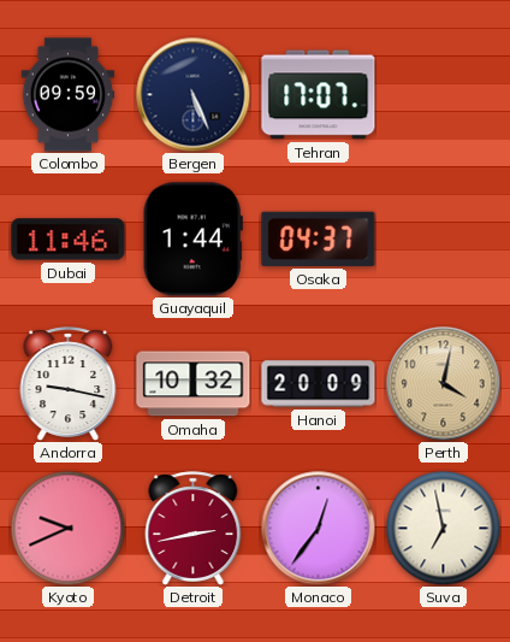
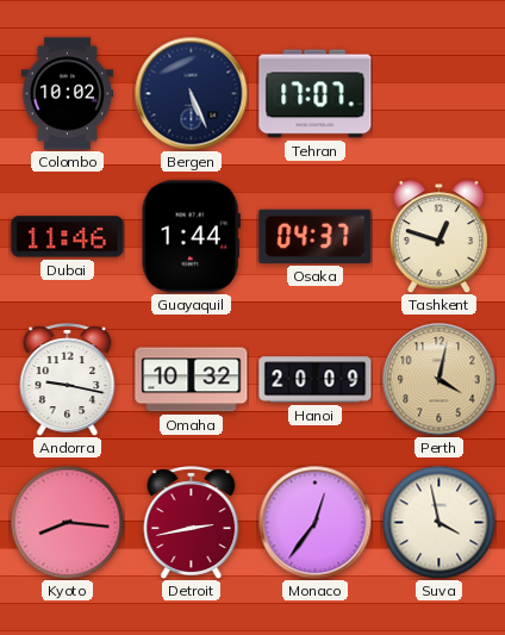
Colombo: 09:59 -> 10:02 (68, 94)
Tashkent: none -> 12:48 (438, 237)
Kyoto: 9:41 -> 8:16 (67, 522)
Suva: 6:58 -> 3:58 (438, 522)
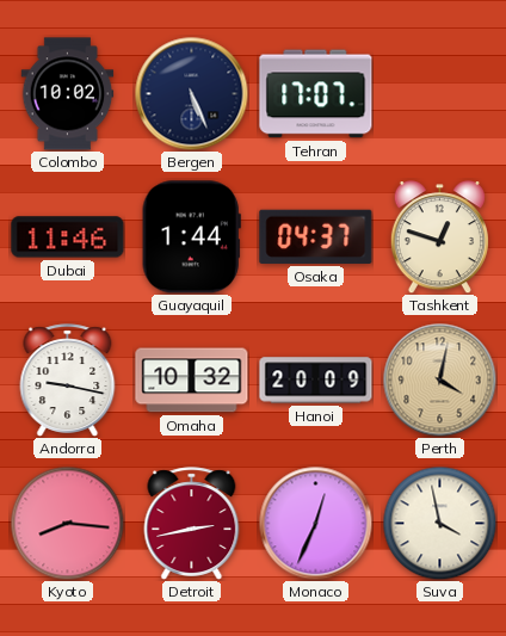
Monaco: 12:36 -> 12:34 (315, 523)
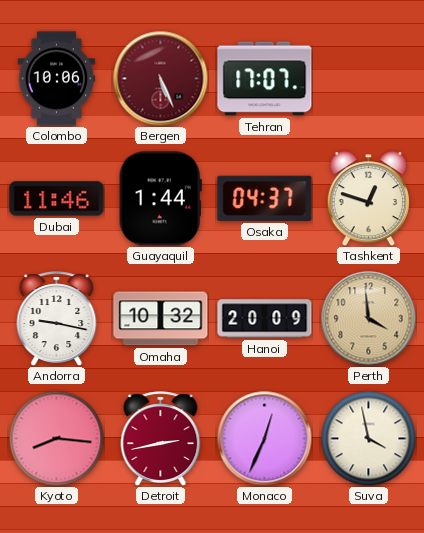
Colombo: 10:02 -> 10:06 (57, 79)
Bergen dial: navy -> burgundy (160, 78)
Perth: 4:02 -> 3:59 (368, 318)
